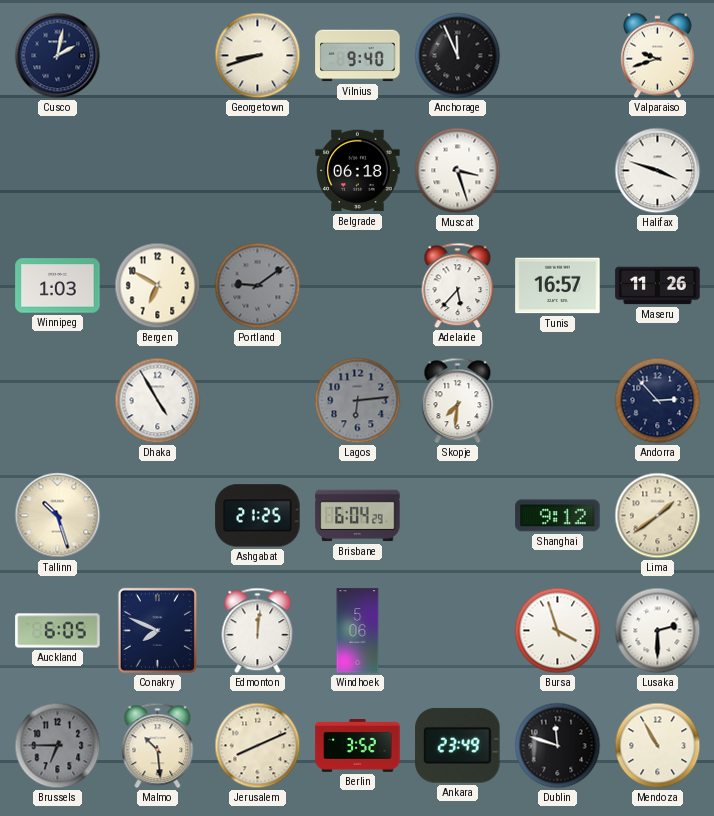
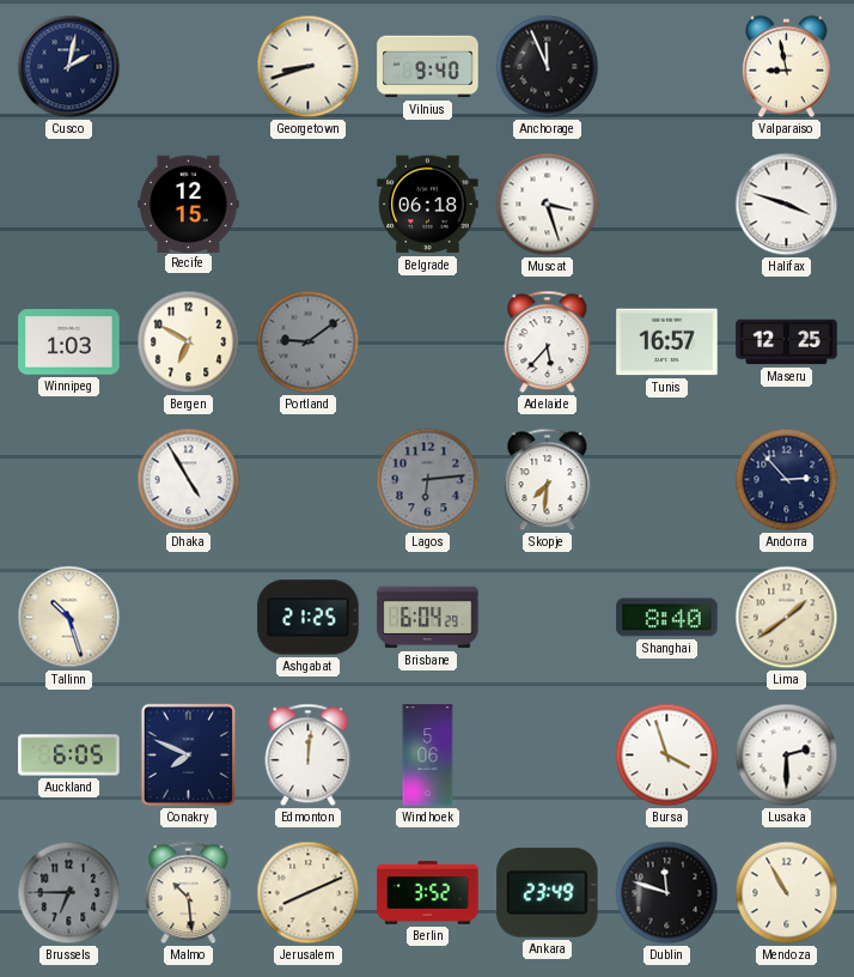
Valparaiso: 9:42 -> 8:58 (786, 67)
Recife: none -> 12:15 (189, 204)
Maseru: 11:26 -> 12:25 (787, 342)
Shanghai: 9:12 -> 8:40 (667, 618)
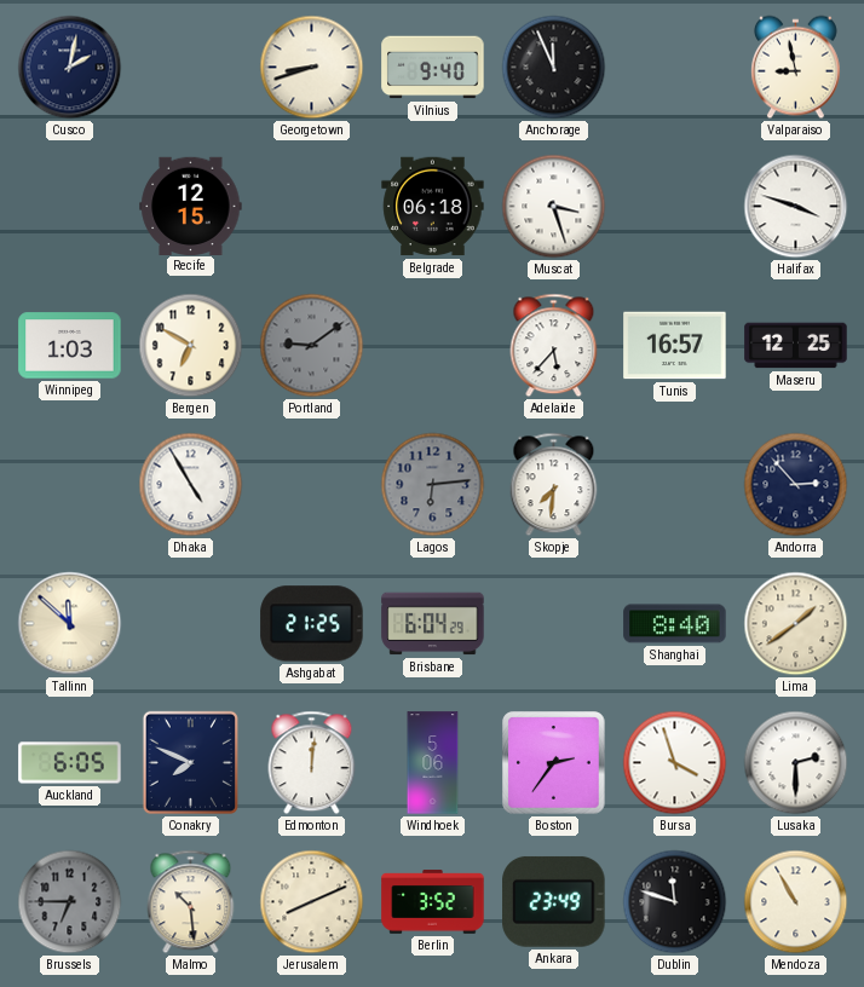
Tallinn: 10:27 -> 11:52 (70, 624)
Boston: none -> 2:36 (554, 763)
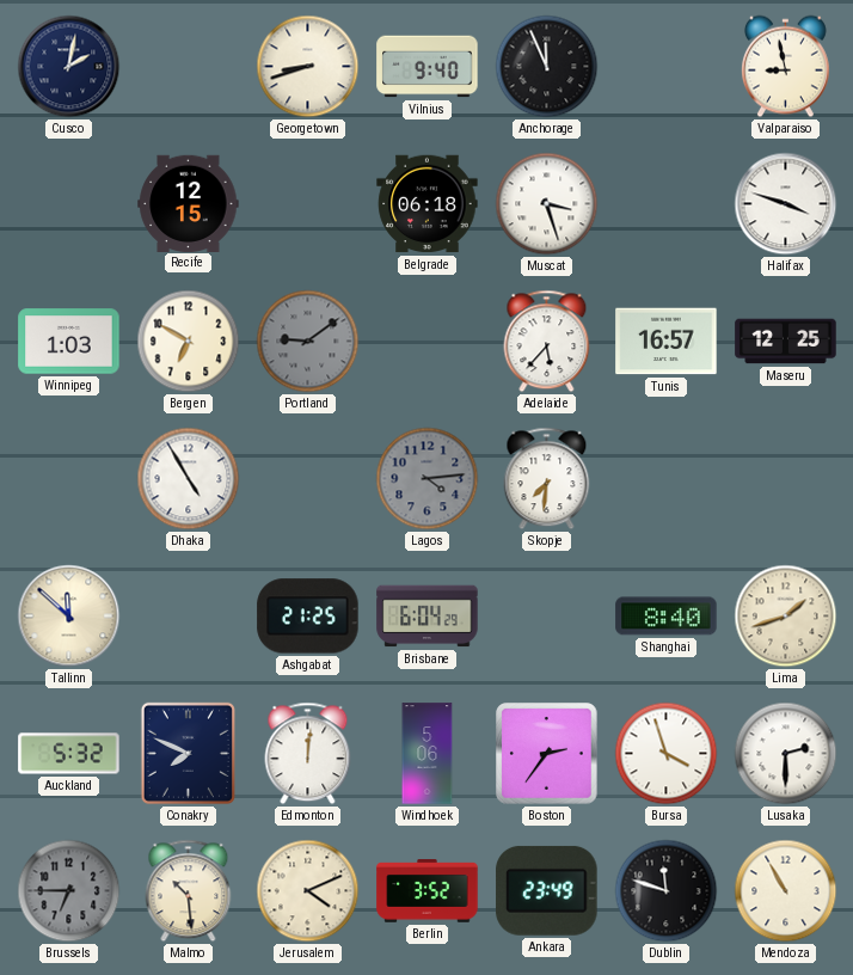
Lagos: 6:14 -> 4:14 (428, 479)
Andorra: 2:53 -> none (796, 485)
Lima: 1:39 -> 1:42 (786, 617)
Auckland: 6:05 -> 5:32 (69, 754)
Jerusalem: 8:11 -> 4:11 (308, 891)
